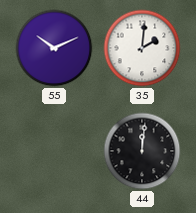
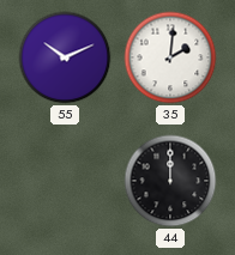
44: 12:01 -> 12:00 (170, 181)
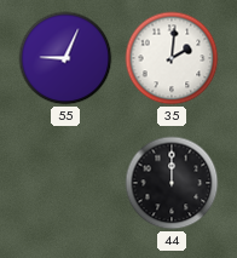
55: 10:11 -> 9:04 (65, 58)
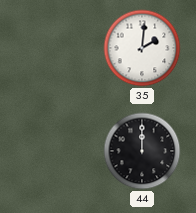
55: 9:04 -> none (65, 58)
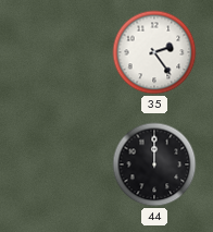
35: 2:01 -> 2:24 (154, 52)
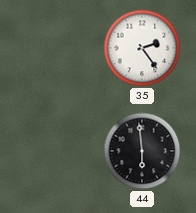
44: 12:00 -> 5:59 (142, 151)
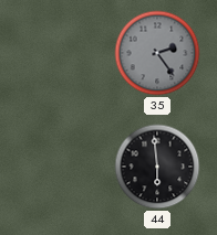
35 dial: white -> grey (157, 53)
